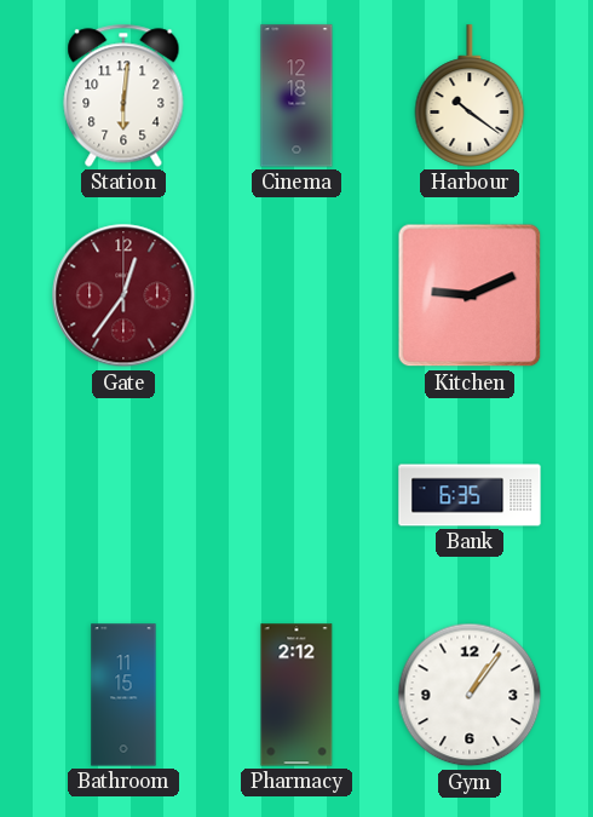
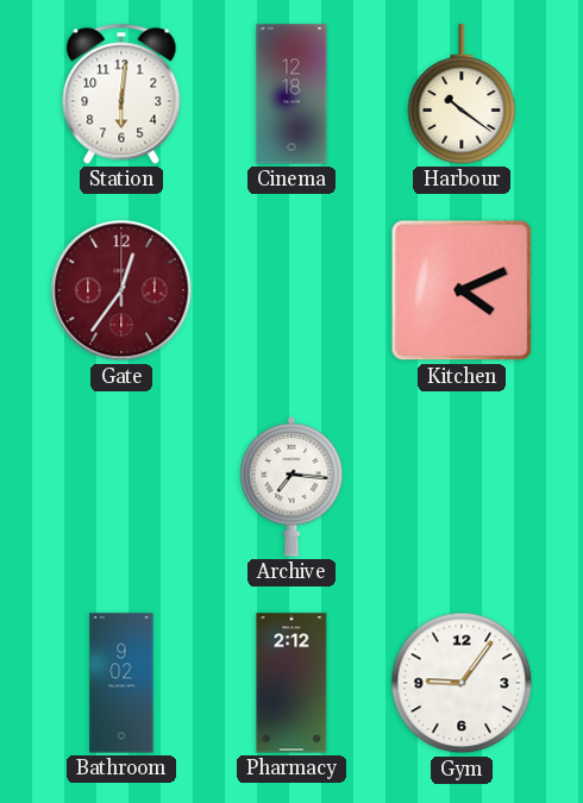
Kitchen: 9:11 -> 4:11 (462, 290)
Archive: none -> 7:16 (291, 487)
Bank: 6:35 -> none (470, 495)
Bathroom: 11:15 -> 9:02 (121, 683)
Gym: 1:06 -> 9:06 (462, 683)
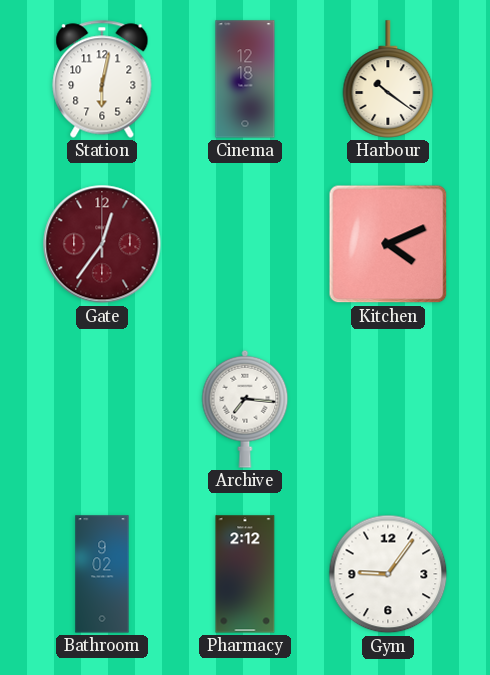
Station: 6:01 -> 6:02 (102, 79)
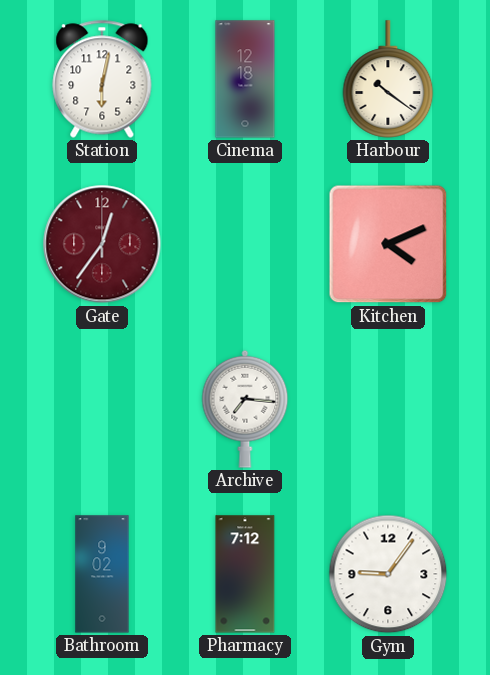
Pharmacy: 2:12 -> 7:12 (245, 574)
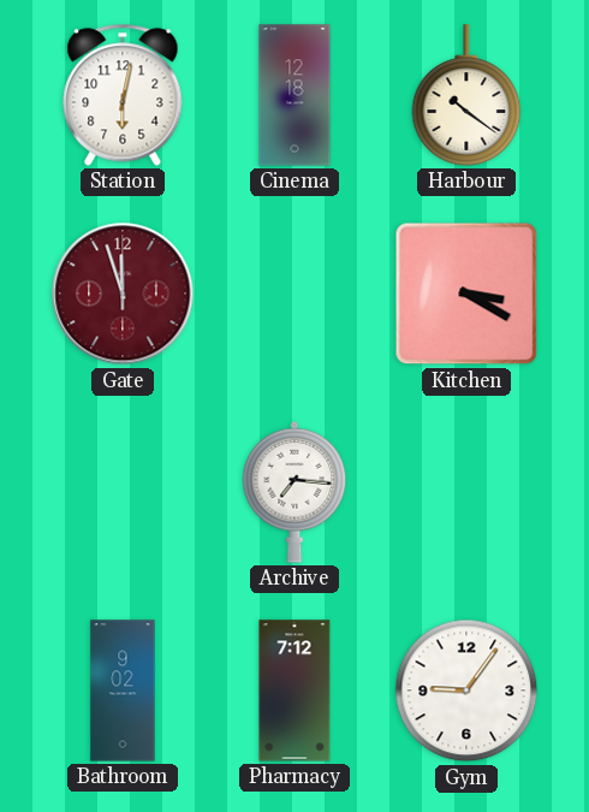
Gate: 12:36 -> 11:57 (123, 294)
Kitchen: 4:11 -> 3:20 (466, 294)
